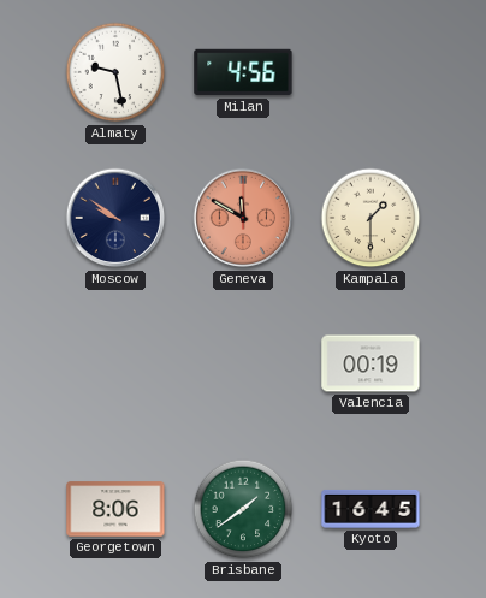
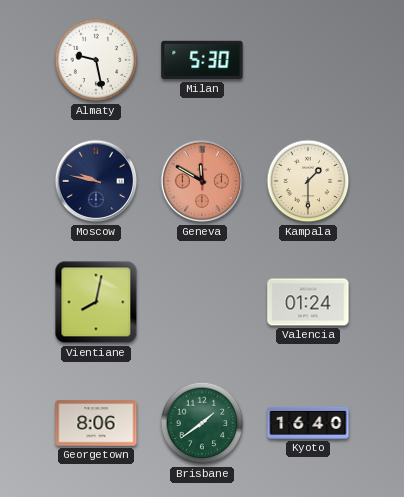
Milan: 4:56 -> 5:30 (202, 60)
Moscow: 9:51 -> 9:47 (96, 181)
Vientiane: none -> 8:02 (96, 302)
Valencia: 00:19 -> 01:24 (308, 302)
Kyoto: 16:45 -> 16:40 (308, 423)
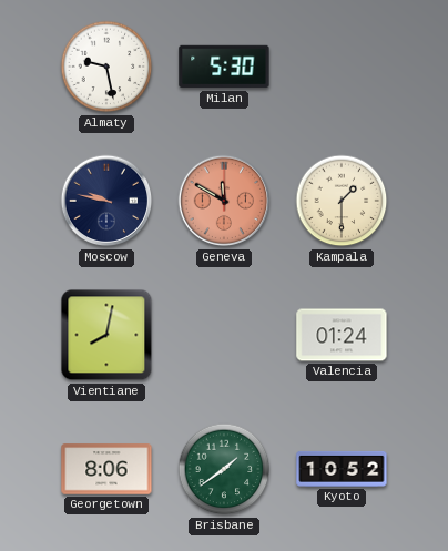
Kyoto: 16:40 -> 10:52 (342, 469)
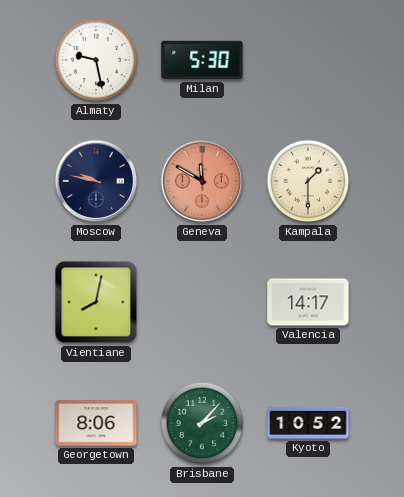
Valencia: 01:24 -> 14:17 (308, 302)
Brisbane: 1:39 -> 2:07 (202, 423)
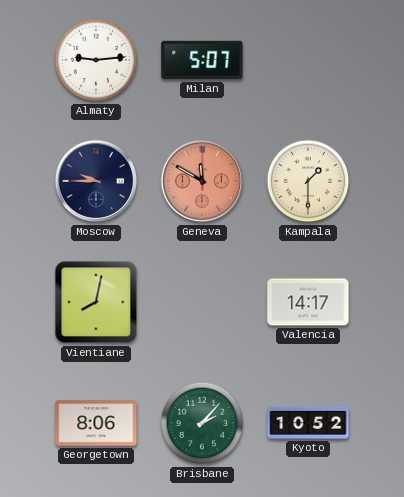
Almaty: 9:28 -> 9:14 (96, 60)
Milan: 5:30 -> 5:07 (202, 60)
Moscow: 9:47 -> 9:45 (96, 181)
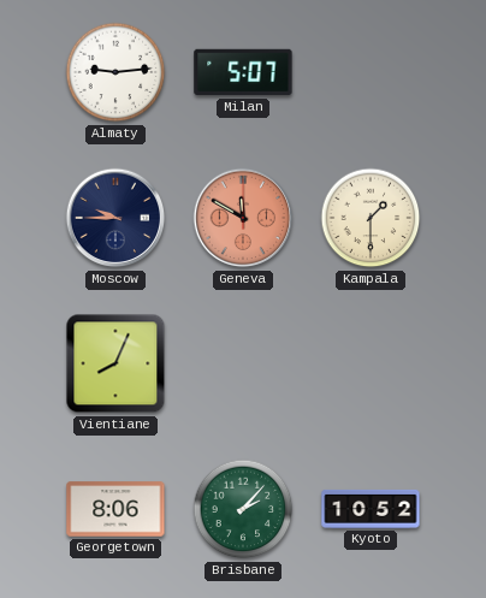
Vientiane: 8:02 -> 8:04 (115, 363)
Valencia: 14:17 -> none (308, 302)
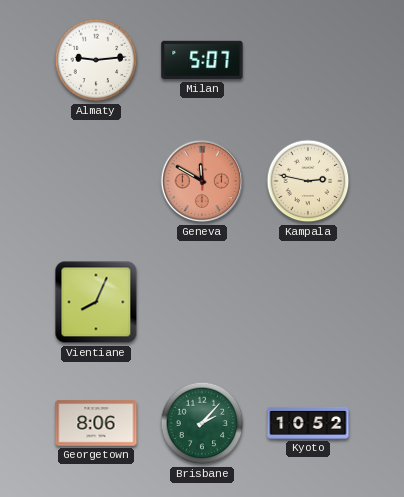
Moscow: 9:45 -> none (115, 218)
Kampala: 1:30 -> 2:47 (308, 181)
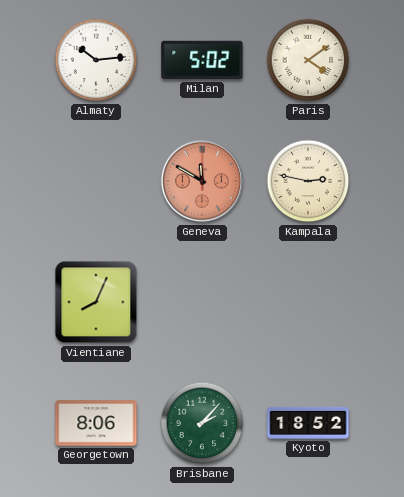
Almaty: 9:14 -> 10:14 (96, 60)
Milan: 5:07 -> 5:02 (202, 60)
Paris: none -> 4:09 (308, 60)
Kyoto: 10:52 -> 18:52 (308, 423)
